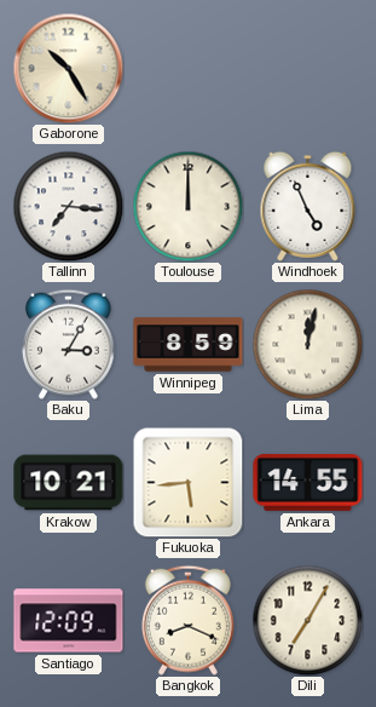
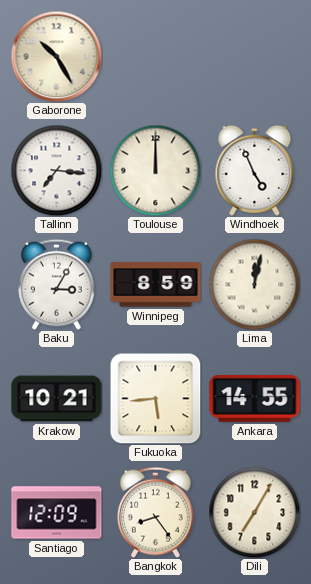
Bangkok: 8:19 -> 8:24 (155, 512)
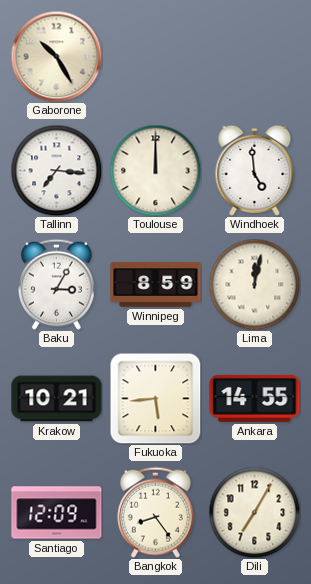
Windhoek: 4:56 -> 4:59 (255, 170)
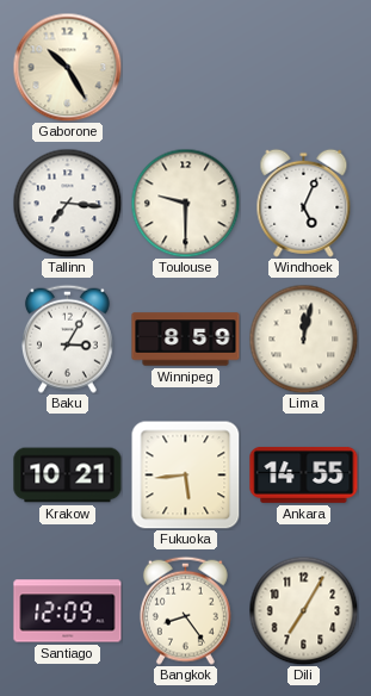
Toulouse: 12:00 -> 9:30 (185, 203)
Windhoek: 4:59 -> 5:04 (304, 203)
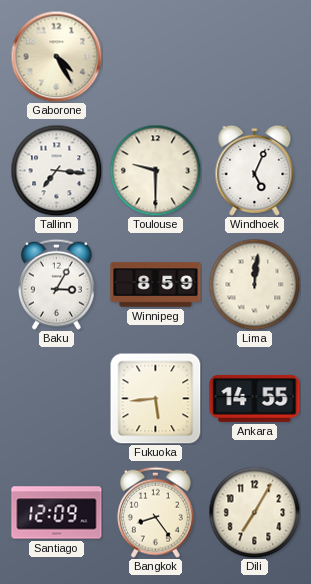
Gaborone: 10:25 -> 4:25 (56, 56)
Lima: 12:02 -> 12:01 (254, 284)
Krakow: 10:21 -> none (68, 476)
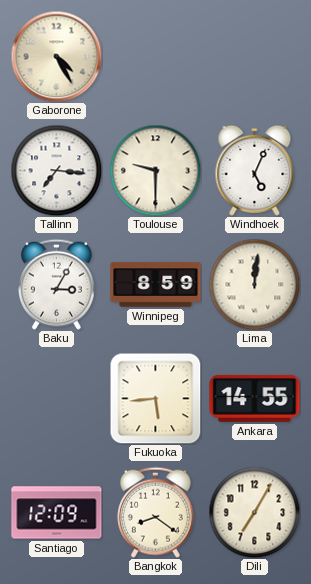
Bangkok: 8:24 -> 8:21 (155, 512)
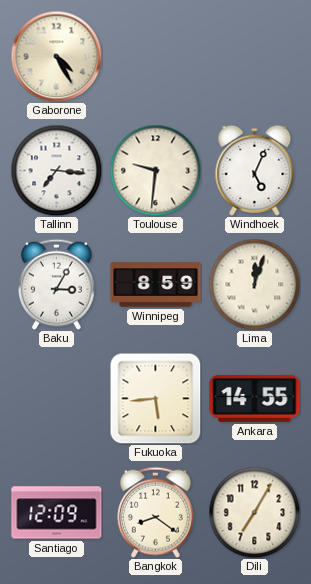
Toulouse: 9:30 -> 9:31 (155, 170)
Lima: 12:01 -> 12:03 (254, 284)
